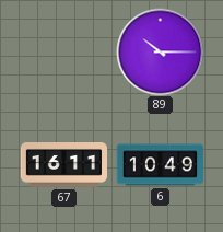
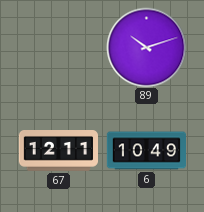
89: 10:15 -> 10:12 (146, 47)
67: 16:11 -> 12:11 (58, 151)
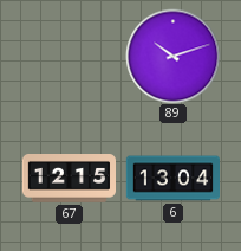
67: 12:11 -> 12:15 (69, 179)
6: 10:49 -> 13:04 (172, 179)
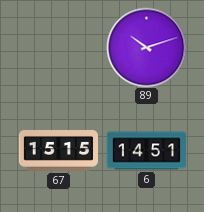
67: 12:15 -> 15:15 (58, 151)
6: 13:04 -> 14:51 (146, 151)
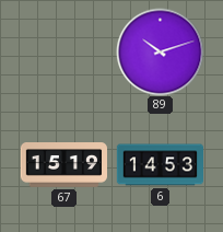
67: 15:15 -> 15:19 (63, 165)
6: 14:51 -> 14:53 (160, 165)
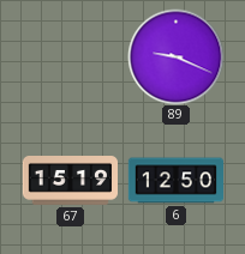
89: 10:12 -> 9:19 (175, 56)
6: 14:53 -> 12:50 (175, 181)
